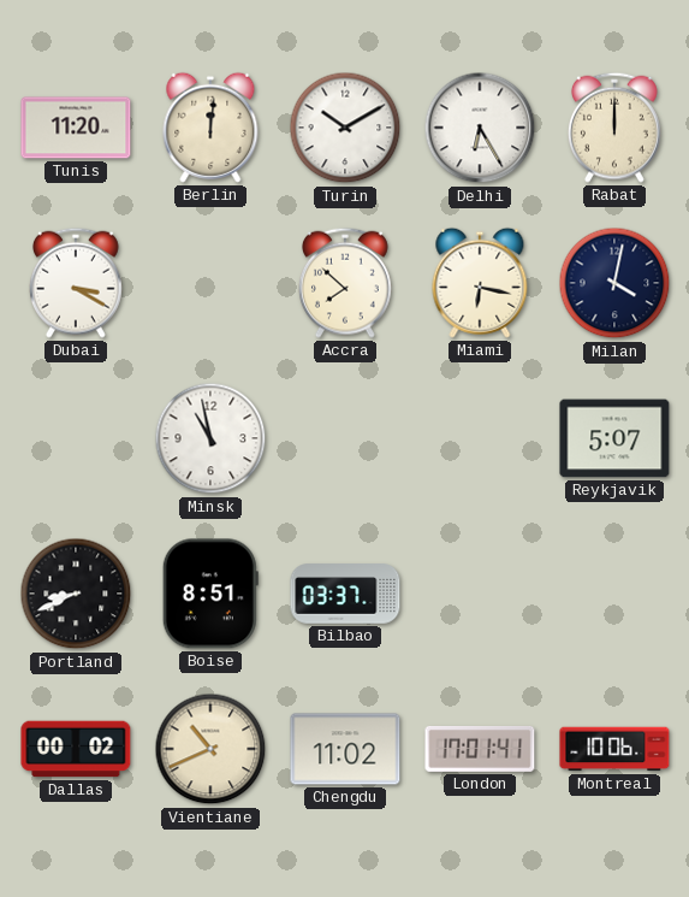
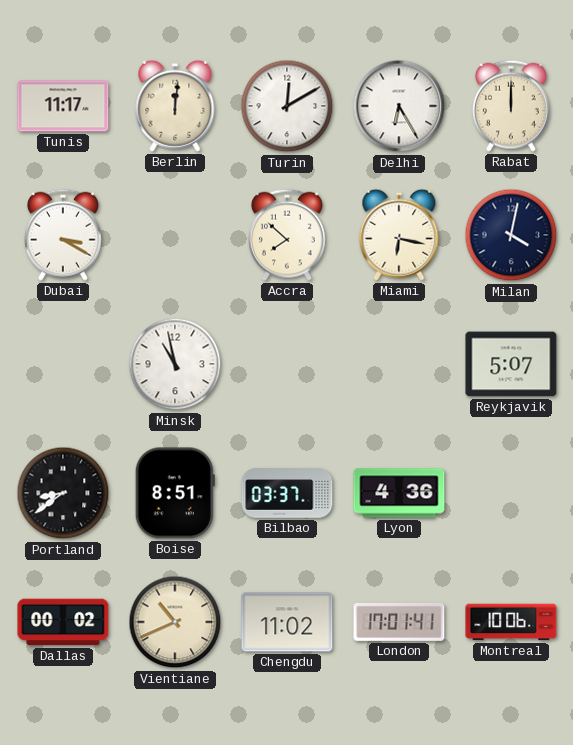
Tunis: 11:20 -> 11:17 (63, 106)
Turin: 10:10 -> 12:10 (287, 106)
Portland: 8:41 -> 8:39 (63, 493)
Lyon: none -> 4:36 (399, 493)
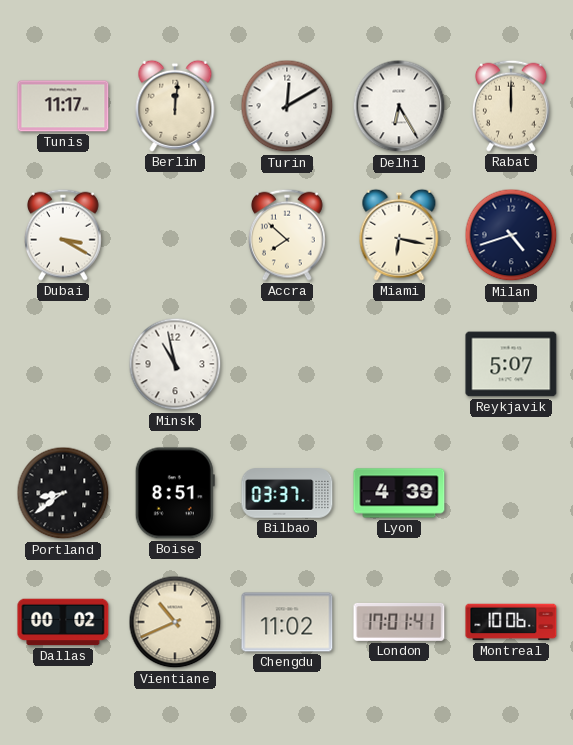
Milan: 4:02 -> 4:42 (511, 235)
Lyon: 4:36 -> 4:39 (399, 493)
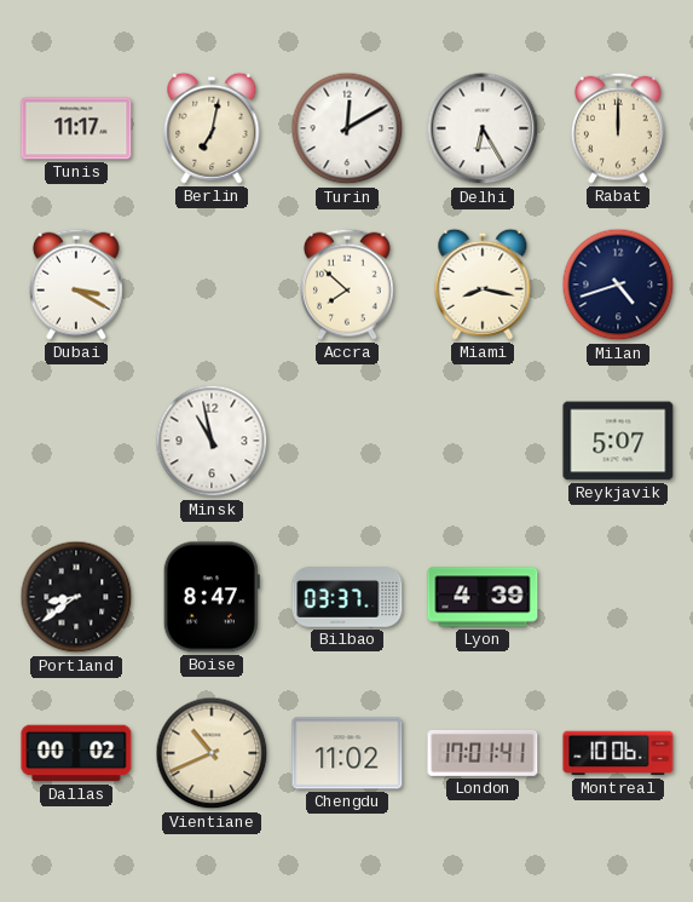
Berlin: 12:01 -> 7:02 (212, 128)
Miami: 6:17 -> 8:17 (483, 285)
Boise: 8:51 -> 8:47 (212, 597)
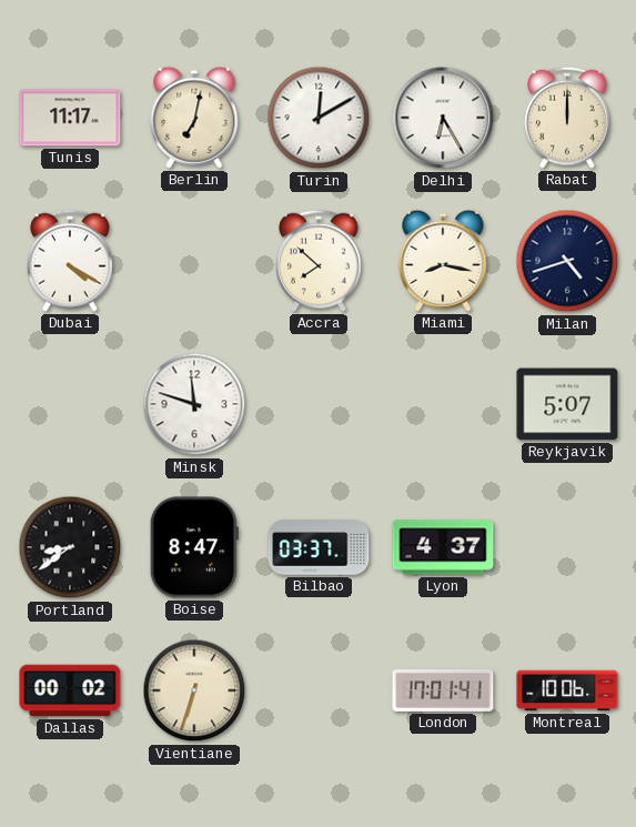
Dubai: 3:20 -> 4:20 (70, 261)
Minsk: 10:58 -> 11:48 (194, 404)
Lyon: 4:39 -> 4:37 (443, 547)
Vientiane: 10:41 -> 6:33 (194, 690)
Chengdu: 11:02 -> none (347, 753)
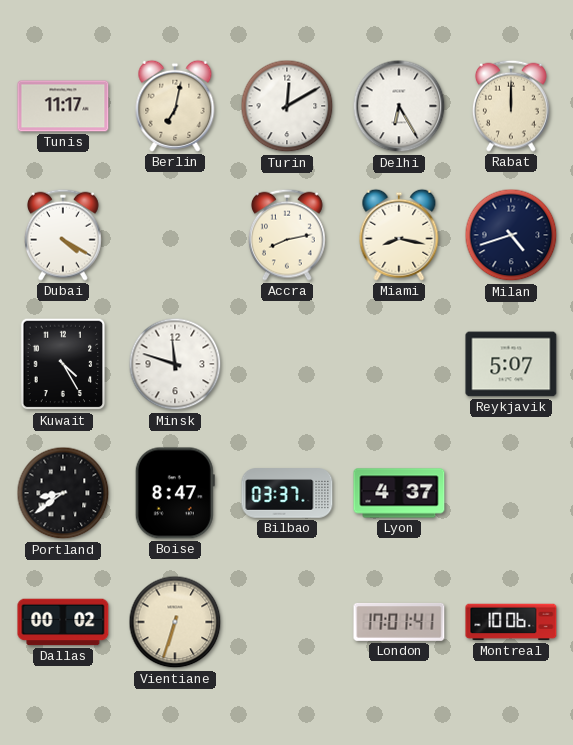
Accra: 7:52 -> 8:13 (287, 235)
Kuwait: none -> 4:25 (63, 364)
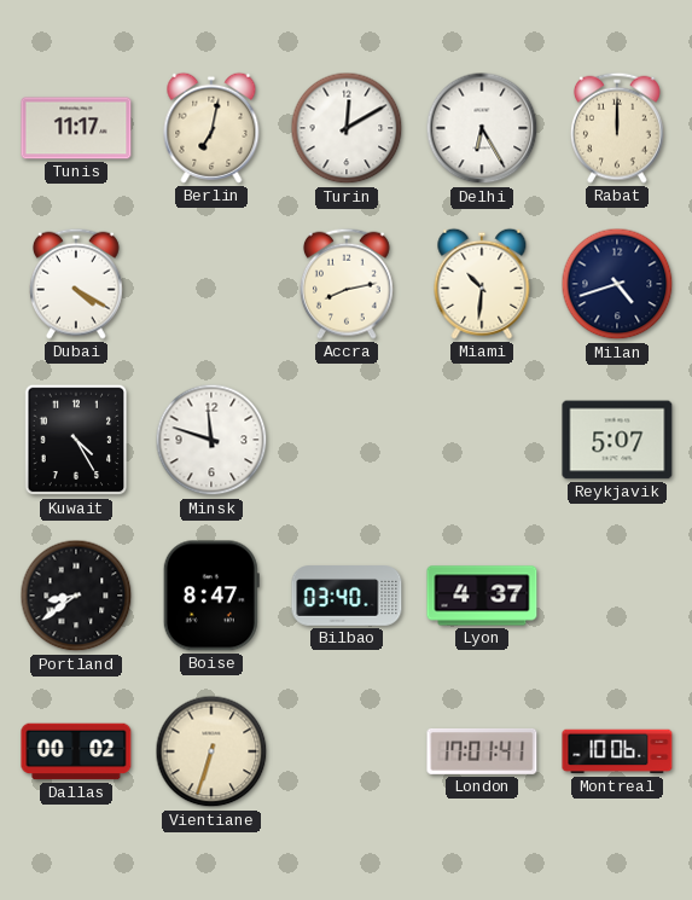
Miami: 8:17 -> 10:31 (482, 284)
Bilbao: 03:37 -> 03:40 (347, 596)
